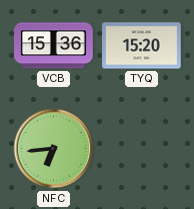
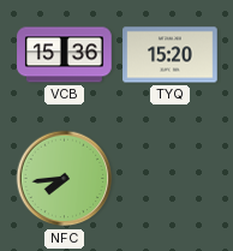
NFC: 6:44 -> 7:44 (65, 179)
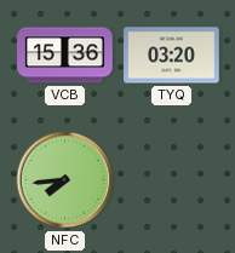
TYQ: 15:20 -> 03:20 (172, 56)
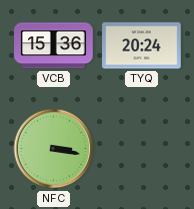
TYQ: 03:20 -> 20:24 (142, 46)
NFC: 7:44 -> 3:17 (54, 149)
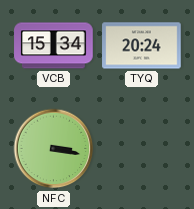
VCB: 15:36 -> 15:34 (54, 46)
